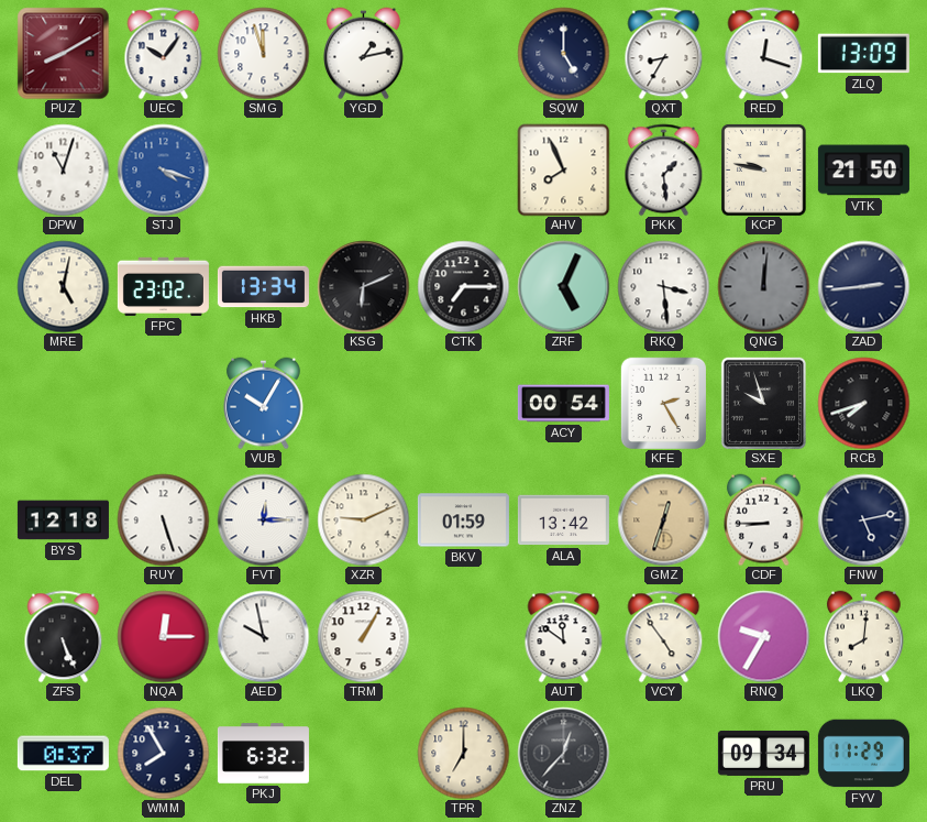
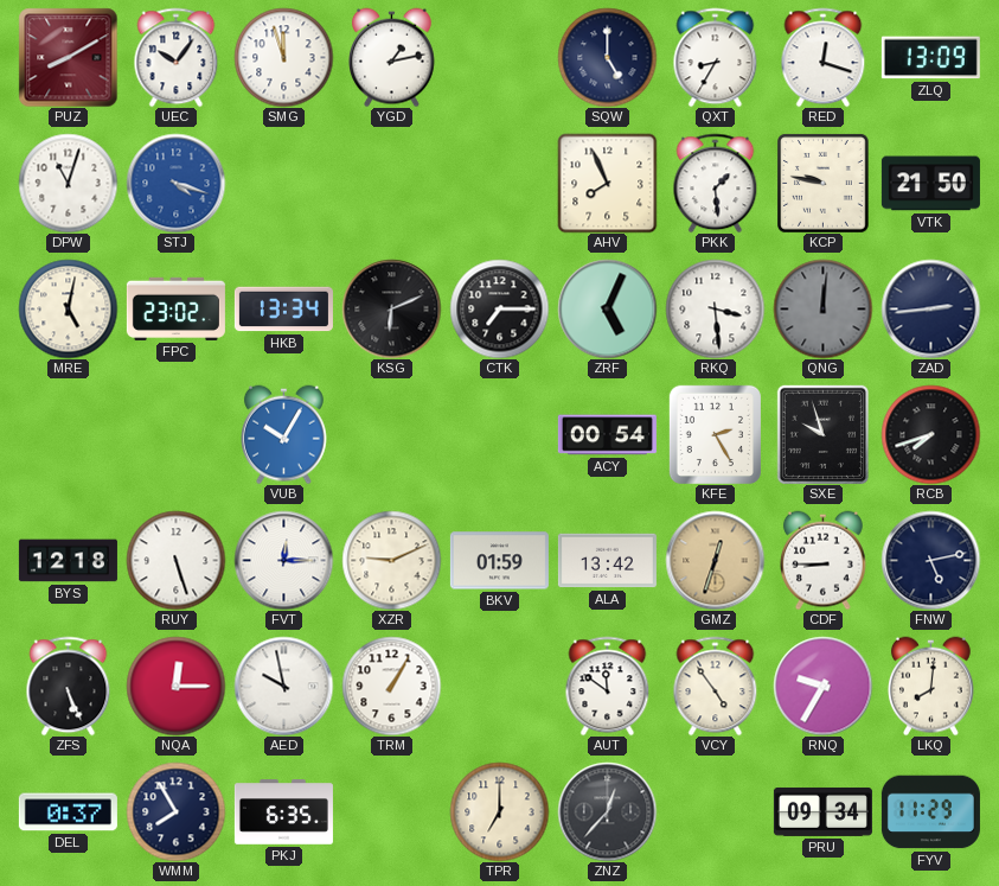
PKJ: 6:32 -> 6:35 (283, 812)
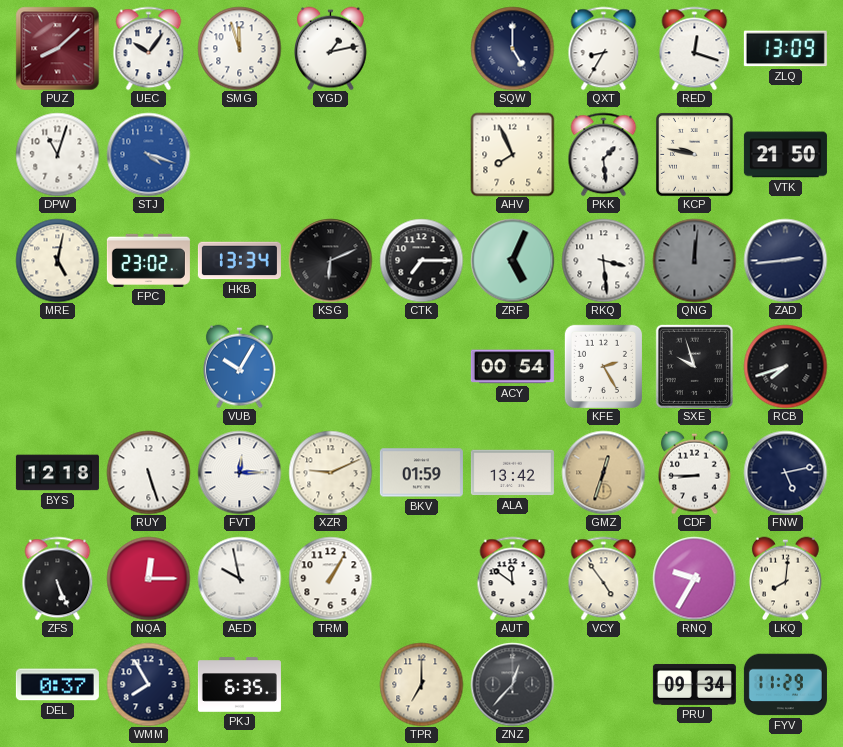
PUZ: 8:10 -> 8:08 (57, 48)
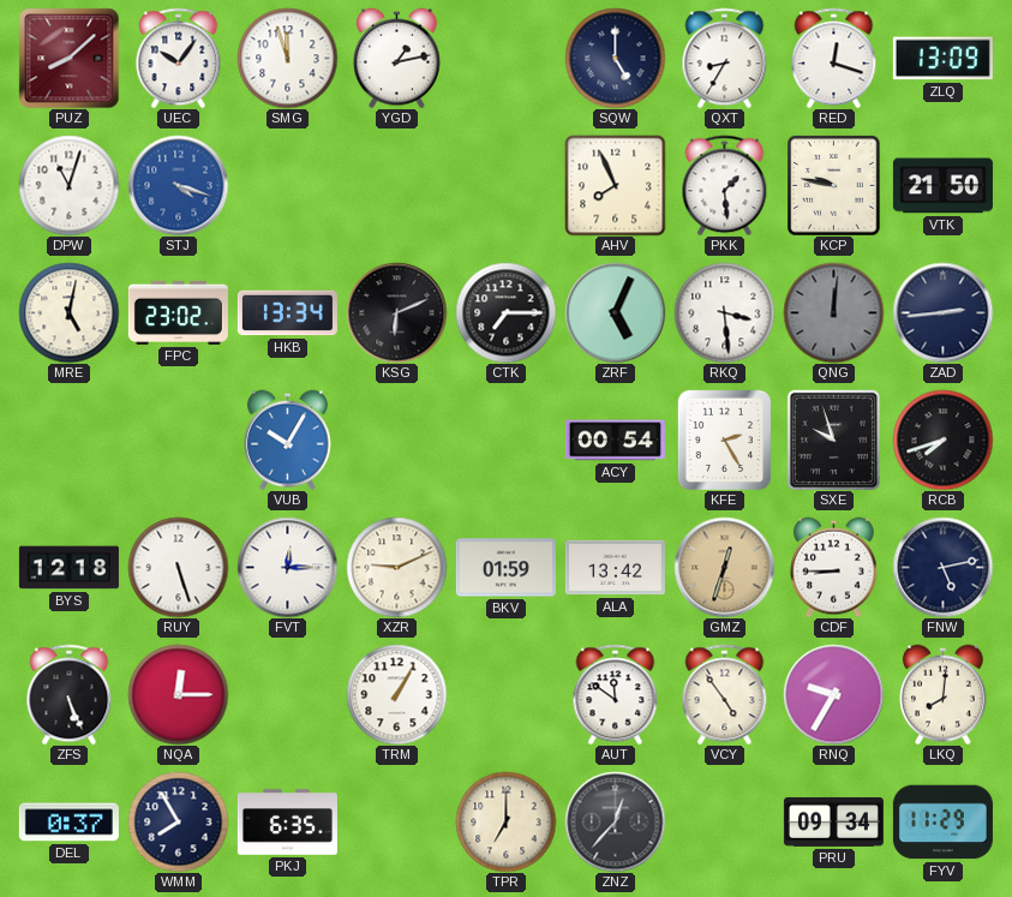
AED: 9:58 -> none (239, 578)
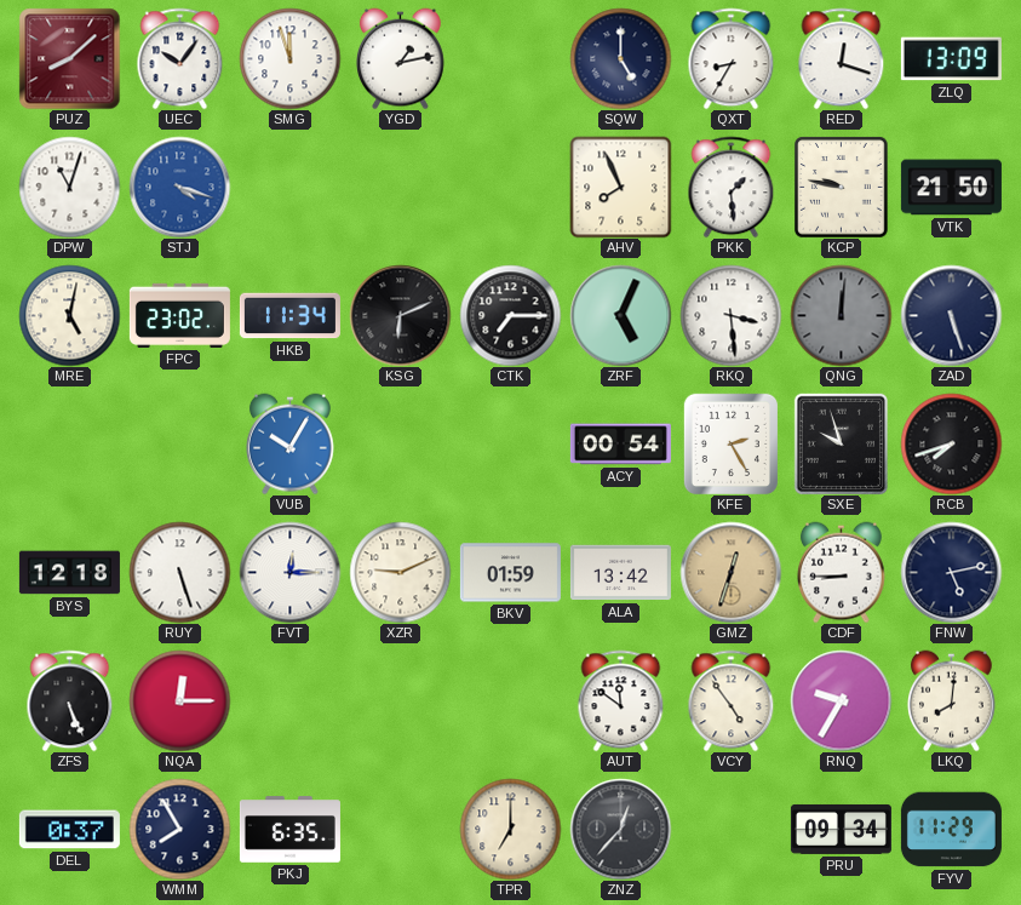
HKB: 13:34 -> 11:34 (289, 316)
ZAD: 2:44 -> 5:27 (951, 315)
TRM: 1:05 -> none (396, 694)
